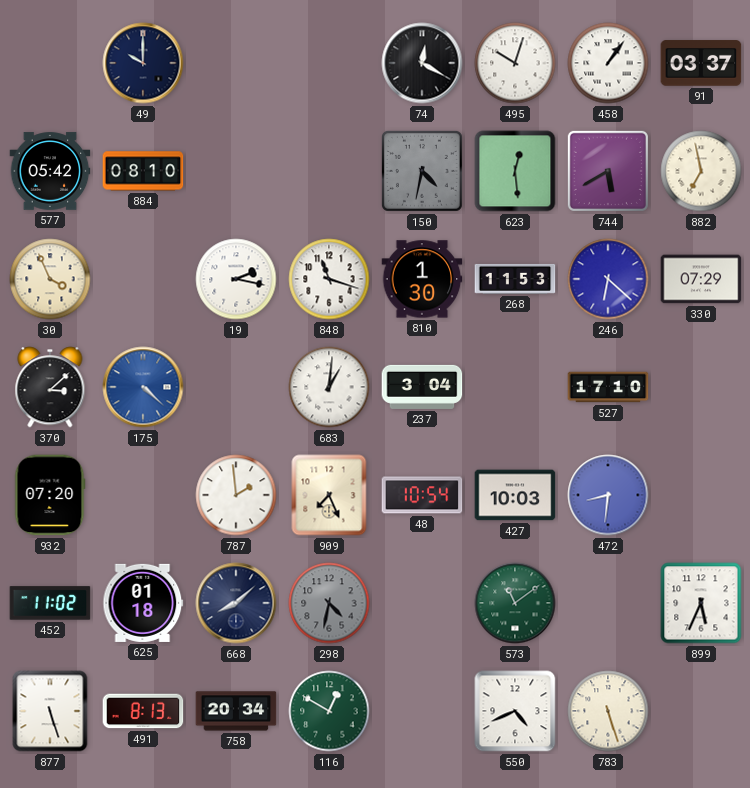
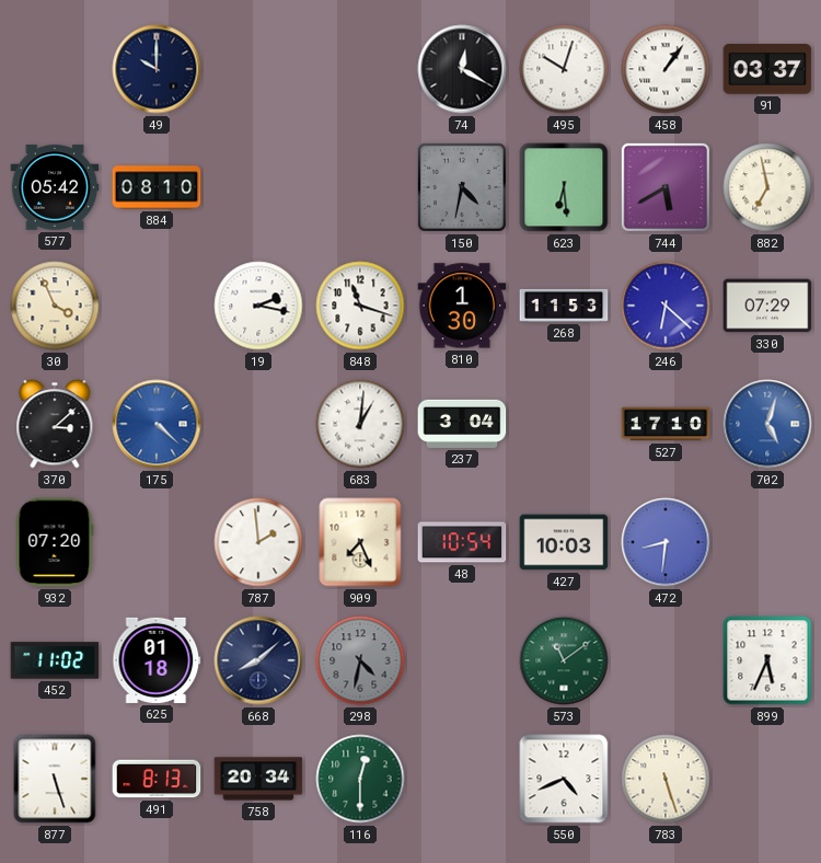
623: 12:29 -> 6:29 (564, 187)
702: none -> 5:03 (767, 424)
116: 12:50 -> 12:30 (360, 779)
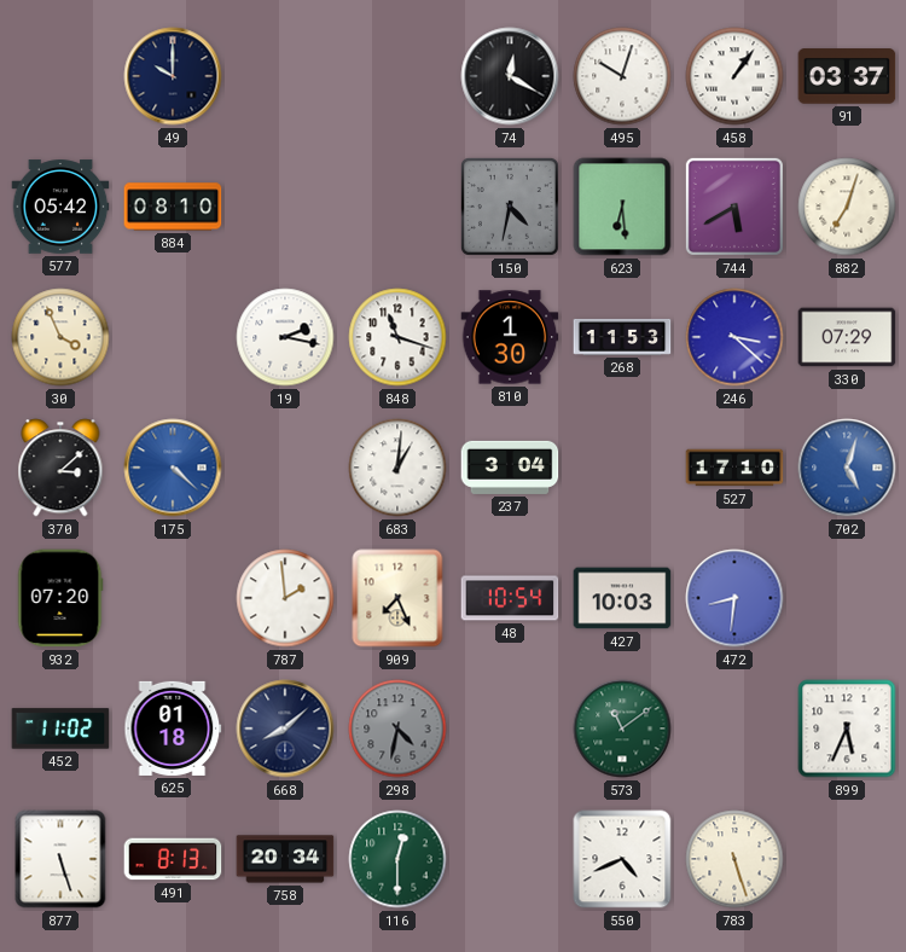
882: 6:58 -> 7:03 (847, 207)
246: 6:22 -> 3:22 (734, 337)
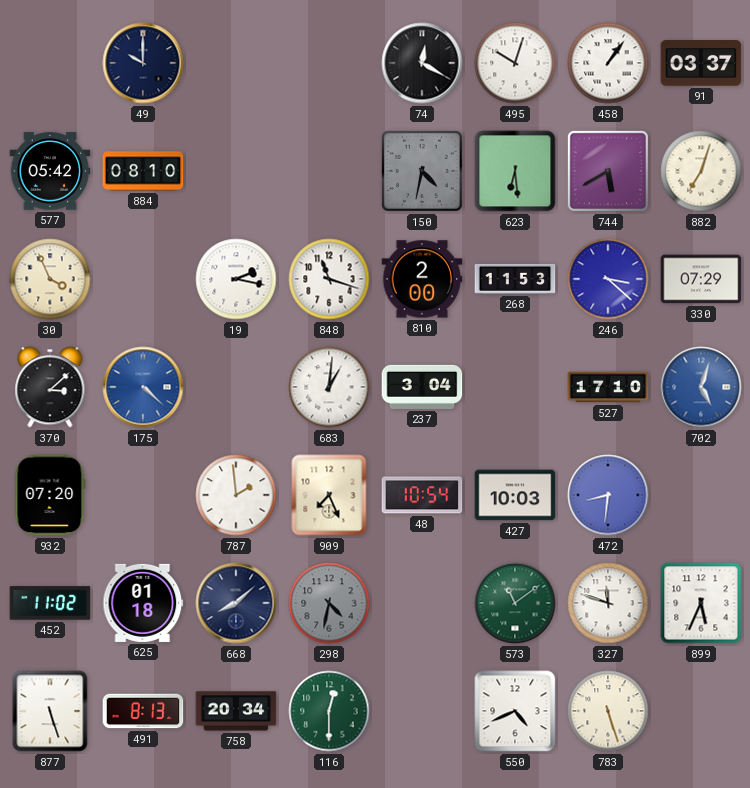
810: 1:30 -> 2:00 (422, 279)
327: none -> 11:48 (608, 603)
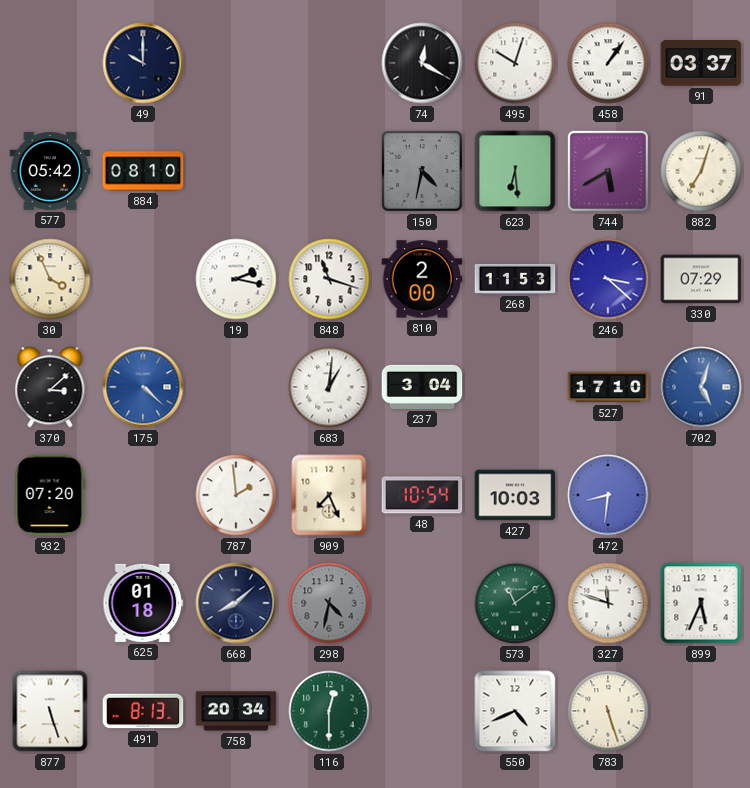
452: 11:02 -> none (50, 603)
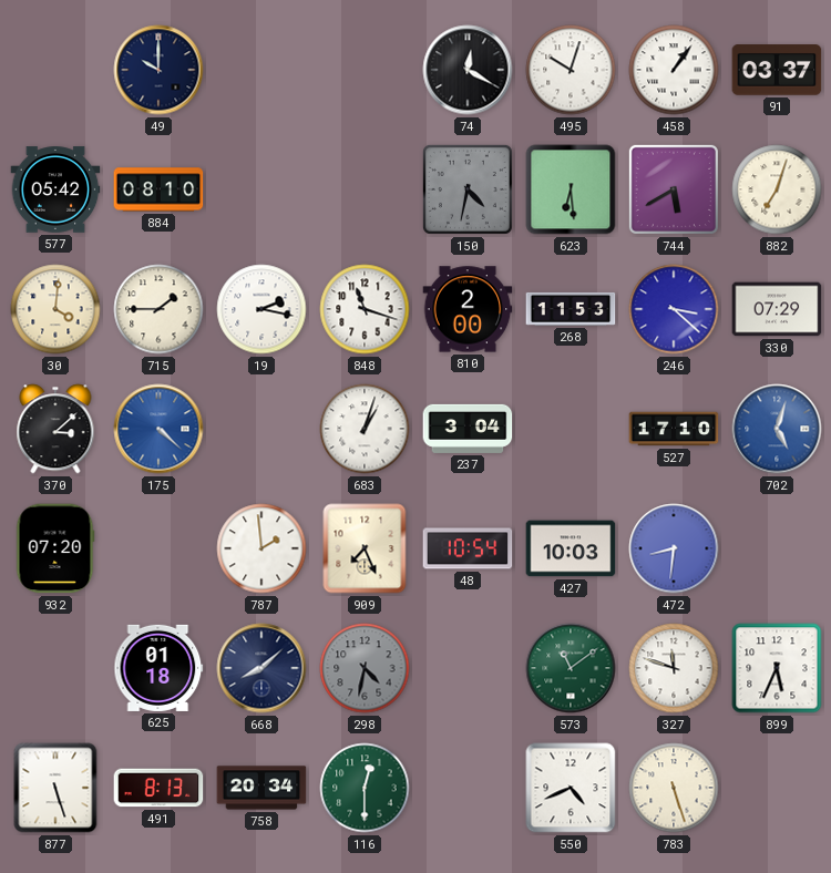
30: 3:56 -> 4:01 (55, 309)
715: none -> 1:45 (158, 309)
683: 1:01 -> 1:03 (365, 429)
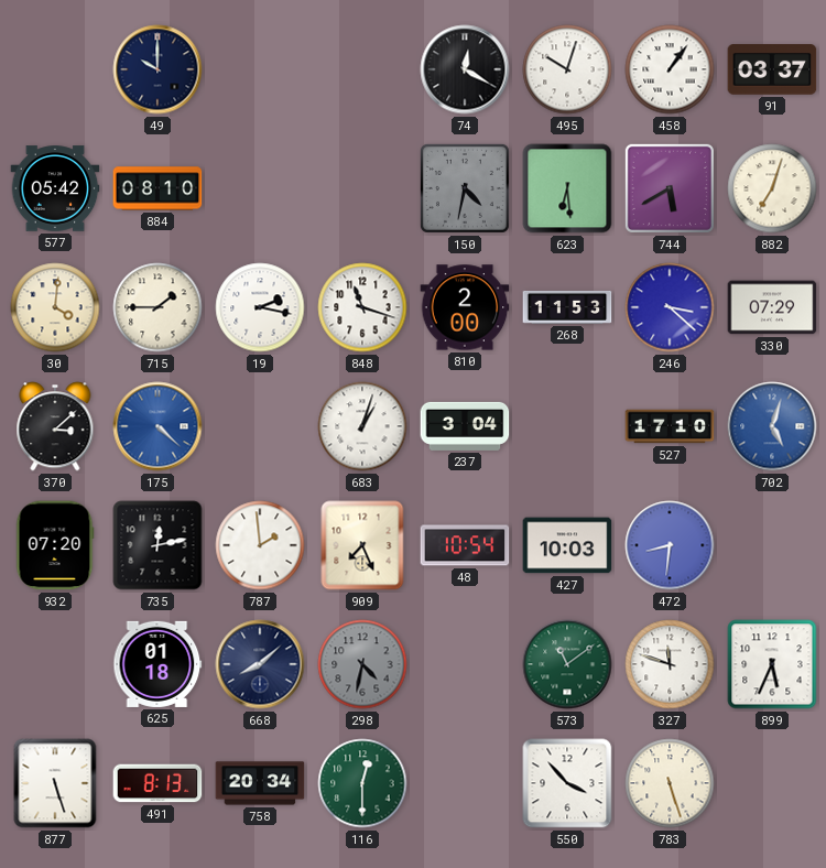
735: none -> 12:13 (157, 545)
550: 4:41 -> 3:53 (567, 783)
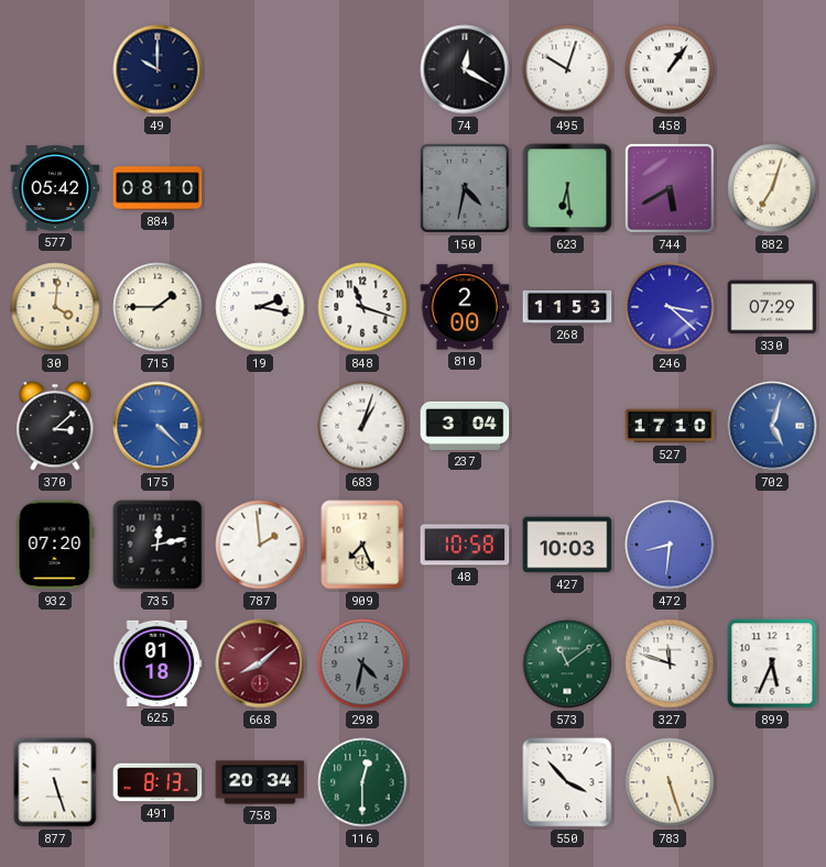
91: 03:37 -> none (772, 69)
48: 10:54 -> 10:58 (465, 545)
668 dial: navy -> burgundy (260, 663)
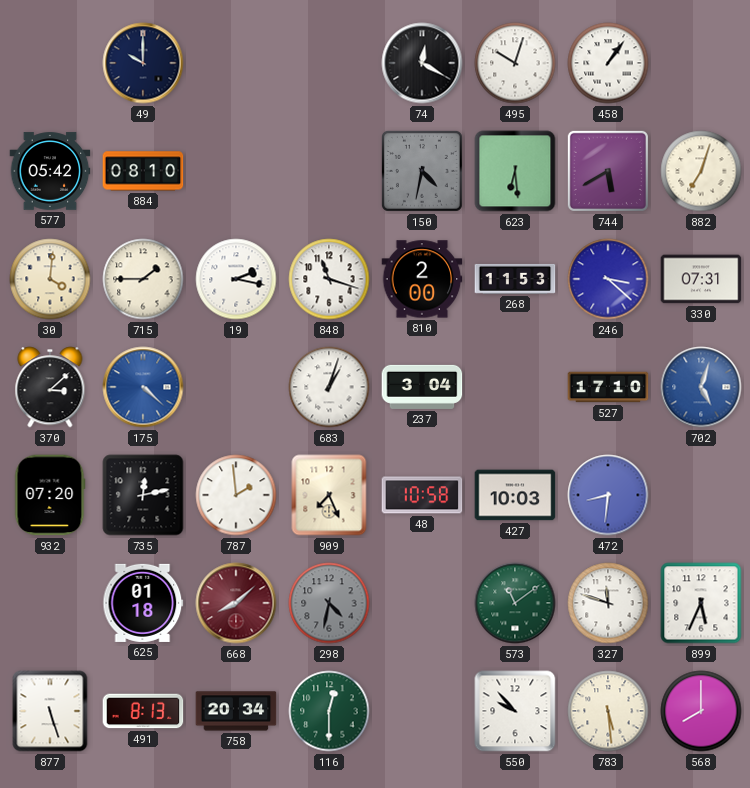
330: 07:29 -> 07:31 (701, 279)
550: 3:53 -> 9:53 (515, 711)
783: 5:27 -> 5:29 (608, 711)
568: none -> 8:00 (701, 711)
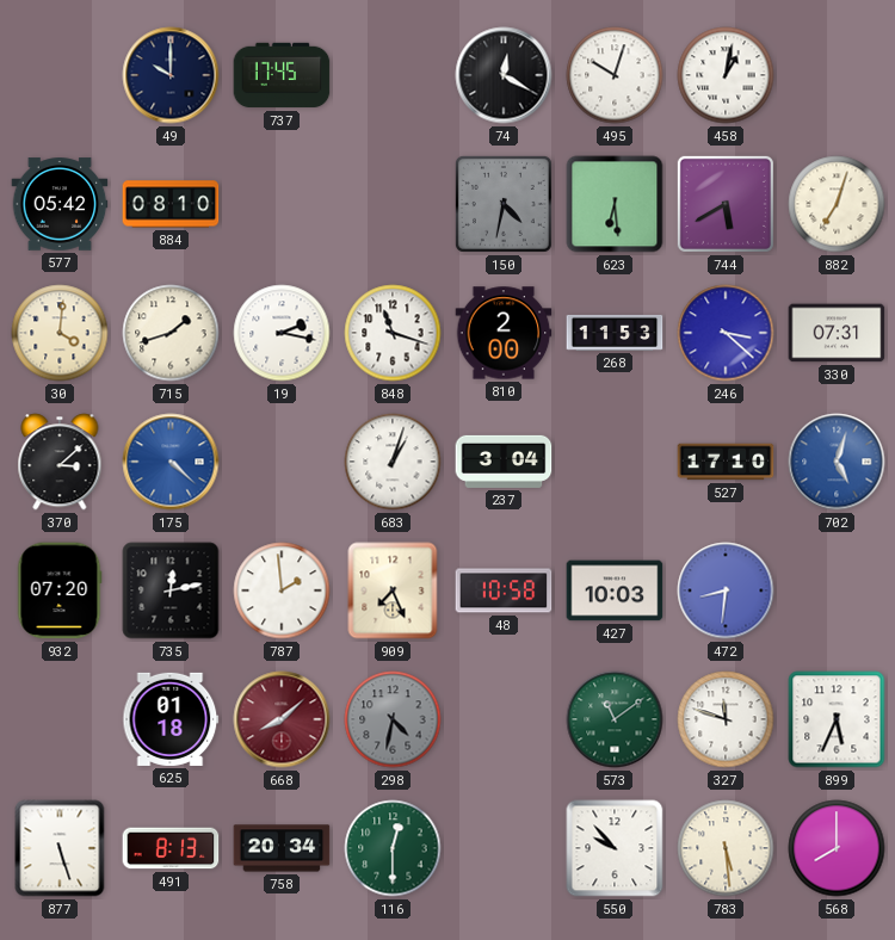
737: none -> 17:45 (282, 75)
458: 1:06 -> 1:02 (726, 75)
715: 1:45 -> 1:42 (171, 333)
